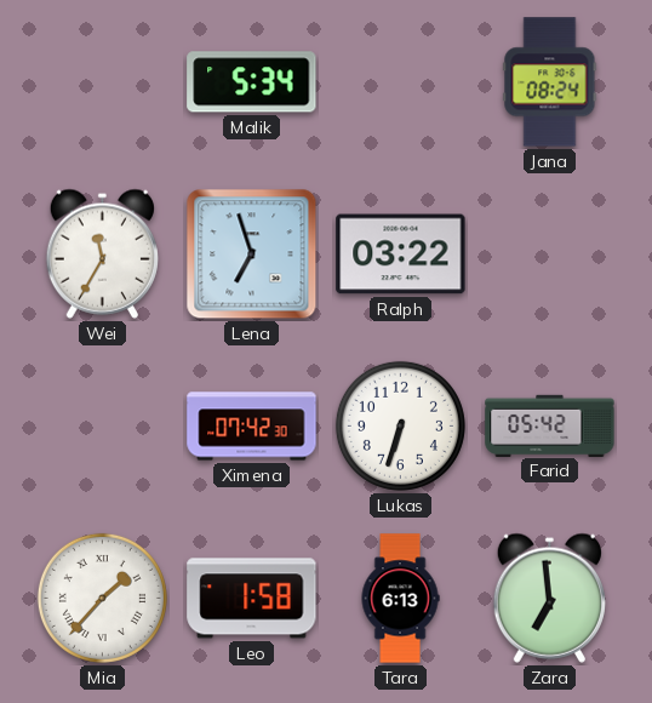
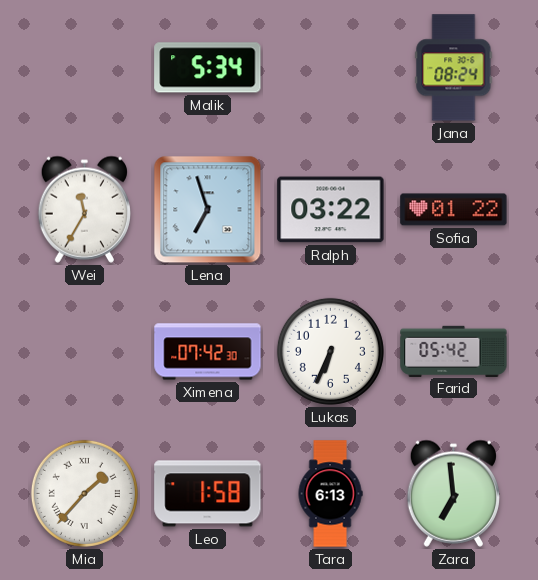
Sofia: none -> 01:22 (454, 210)
Lukas: 6:33 -> 6:34 (330, 351)
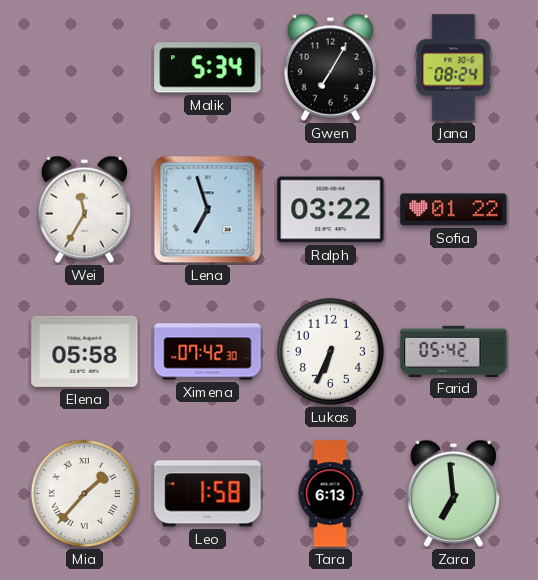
Gwen: none -> 7:05 (330, 67)
Elena: none -> 05:58 (85, 351)
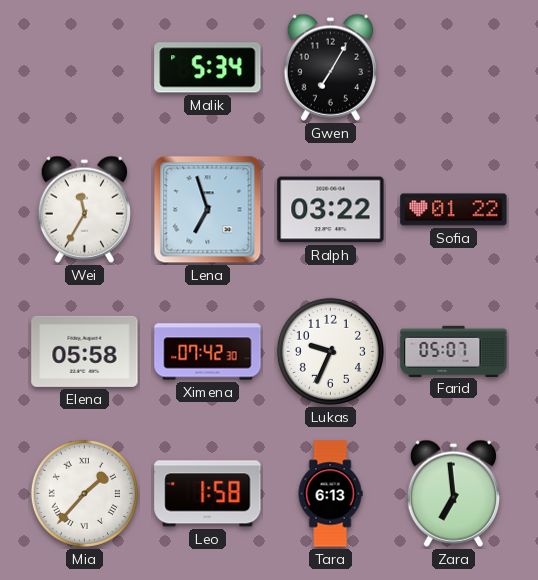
Jana: 08:24 -> none (454, 68)
Lukas: 6:34 -> 9:34 (330, 351)
Farid: 05:42 -> 05:07 (454, 351)
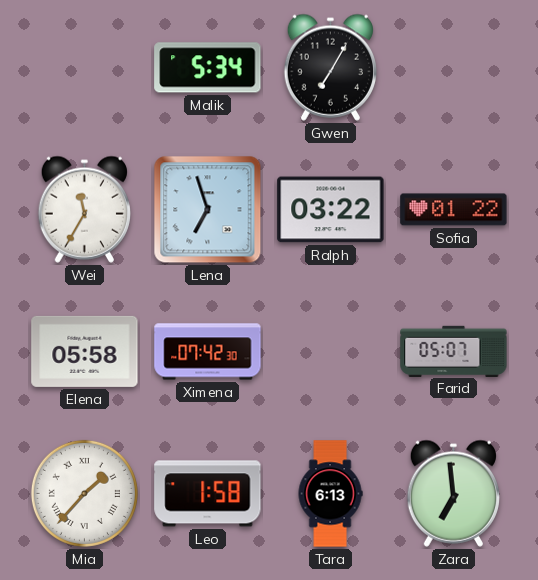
Lukas: 9:34 -> none (330, 351)
